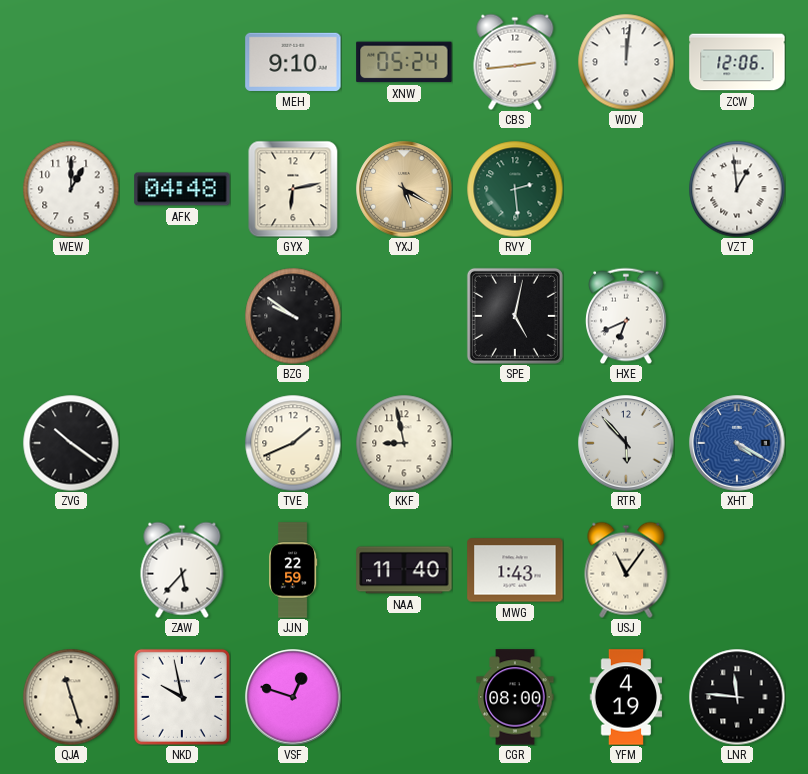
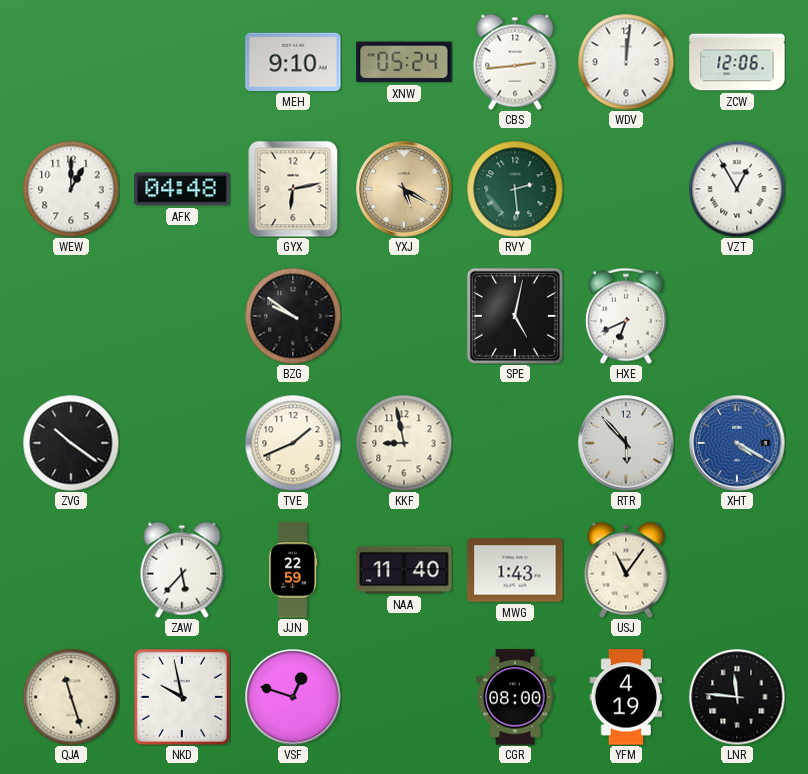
VZT: 12:59 -> 12:55 (737, 189)
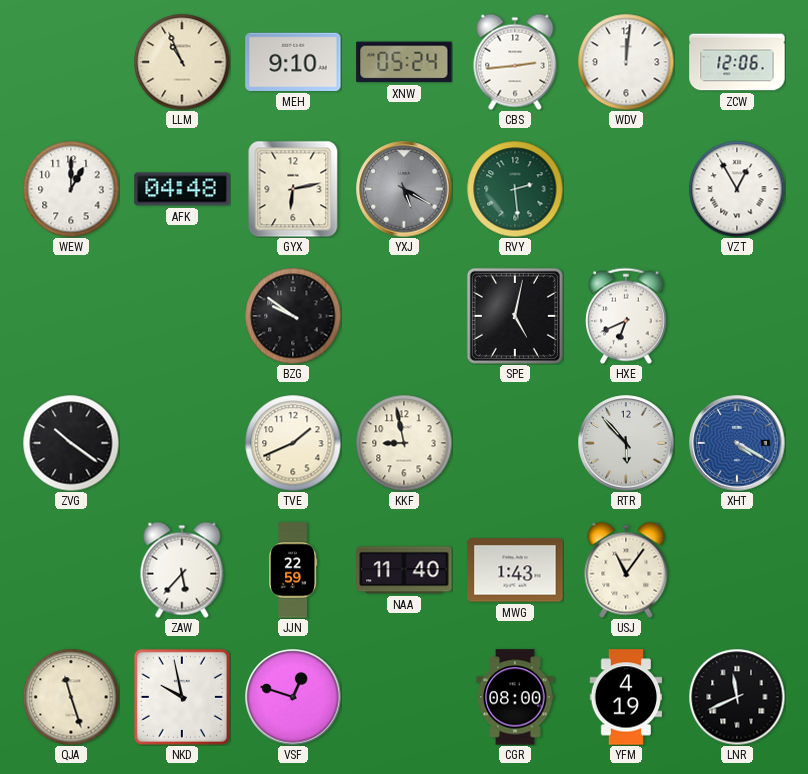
LLM: none -> 10:56 (182, 62)
YXJ dial: champagne -> grey (404, 189)
LNR: 11:46 -> 11:41 (737, 697)
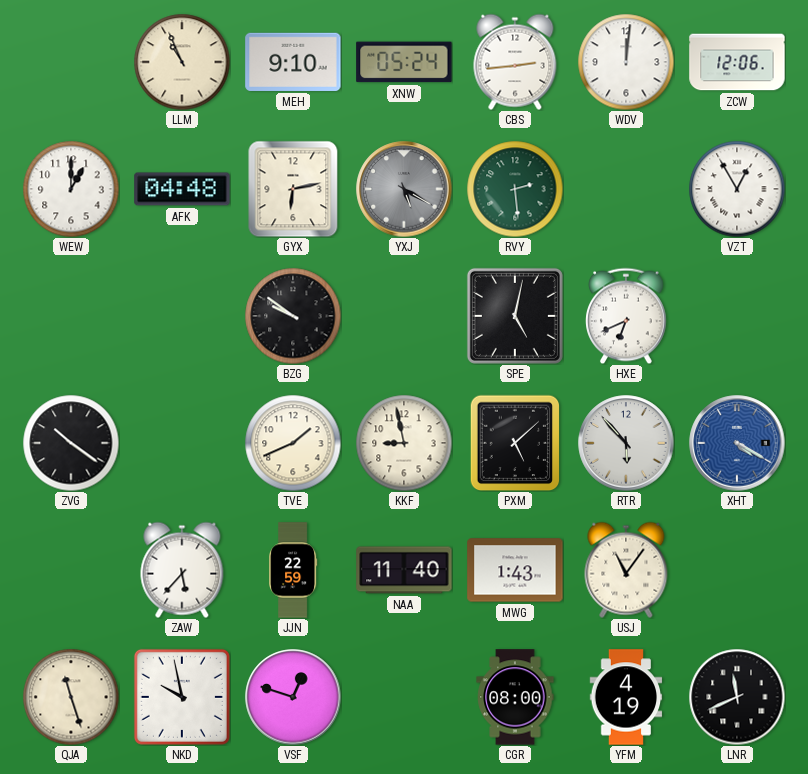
PXM: none -> 5:08 (515, 443)
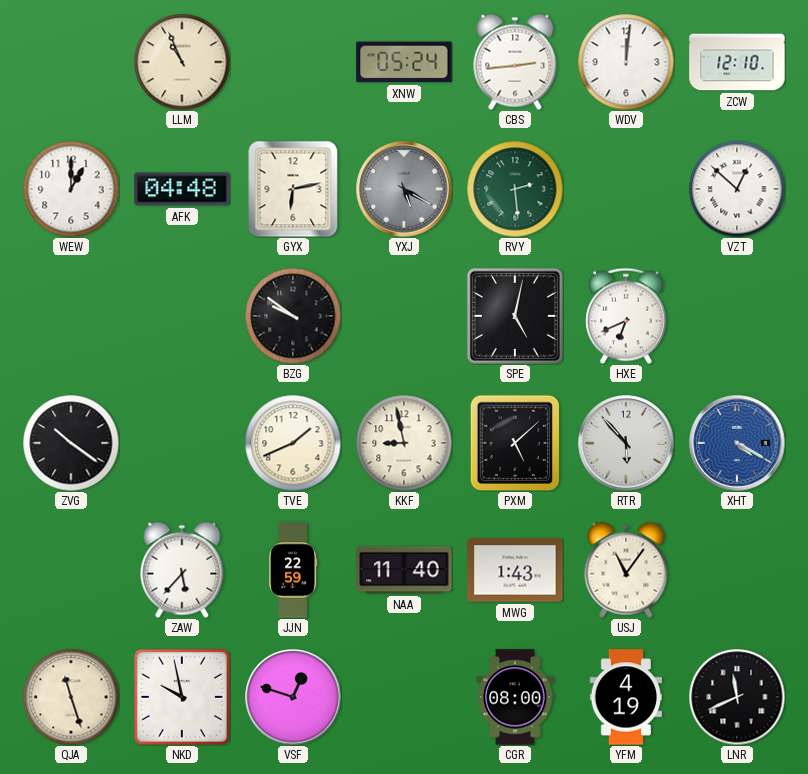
MEH: 9:10 -> none (293, 62)
ZCW: 12:06 -> 12:10 (737, 62)
VZT: 12:55 -> 12:52 (737, 189)
